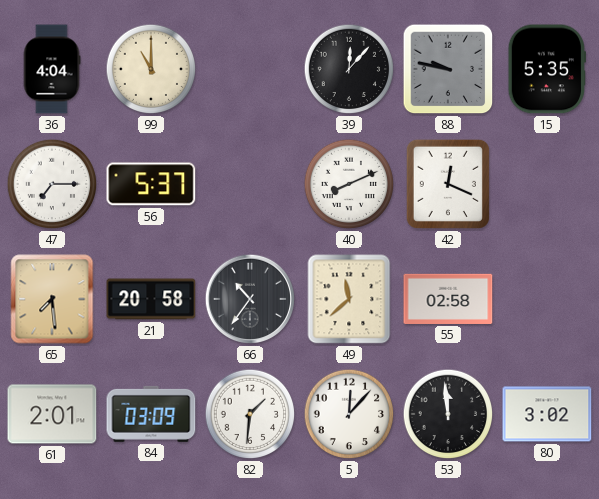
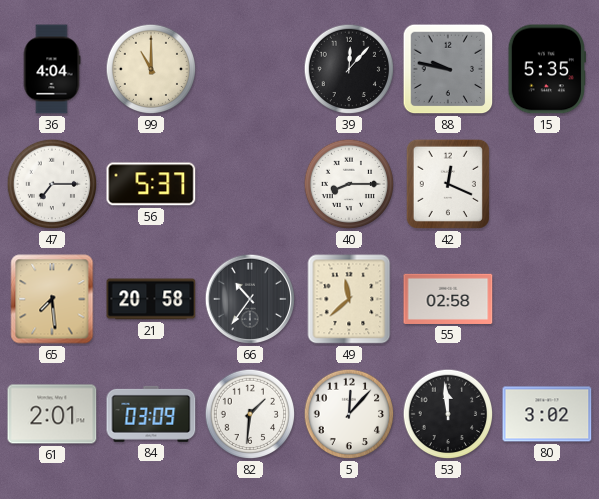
40: 8:11 -> 8:15 (349, 184)
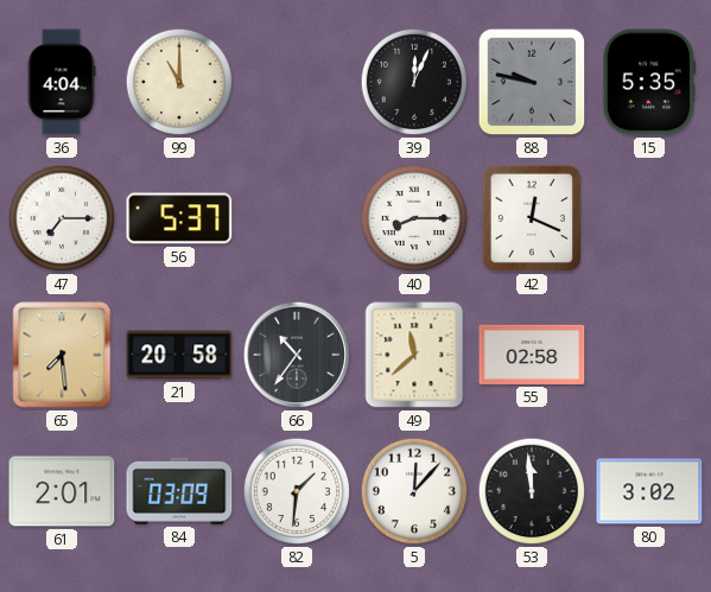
39: 12:07 -> 12:04 (414, 82)
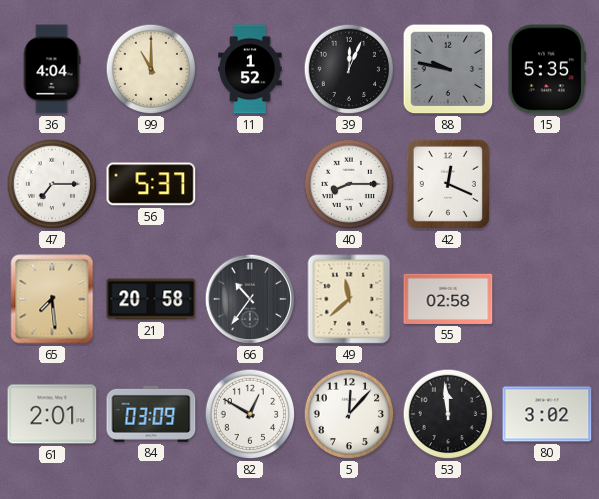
11: none -> 1:52 (250, 69)
82: 1:31 -> 12:50 (250, 414)
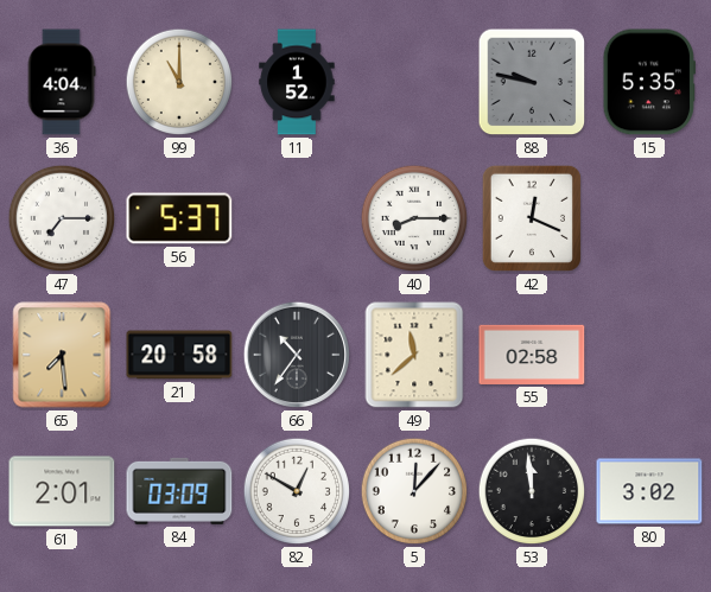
39: 12:04 -> none (349, 69)
